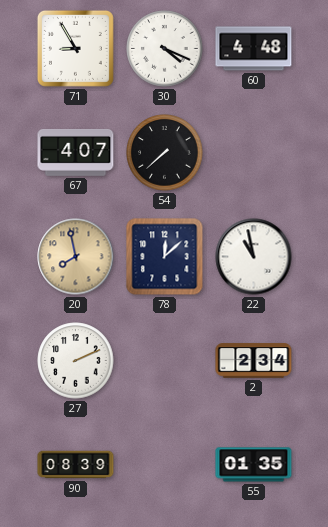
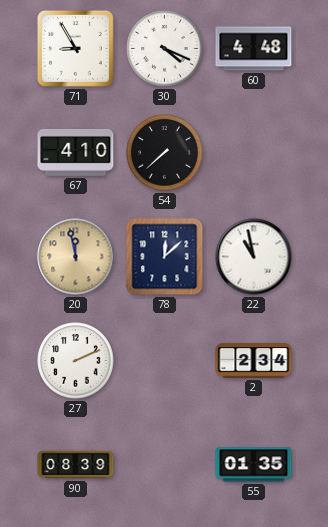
67: 4:07 -> 4:10 (76, 152)
20: 7:58 -> 11:58 (76, 257)
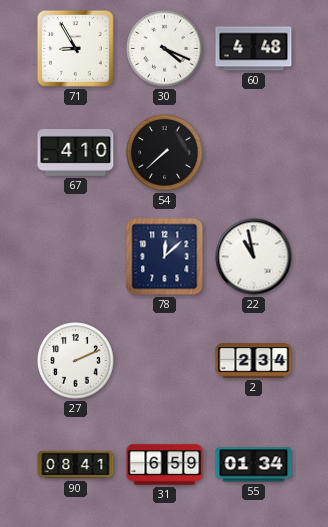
20: 11:58 -> none (76, 257)
90: 08:39 -> 08:41 (76, 465)
31: none -> 6:59 (165, 465)
55: 01:35 -> 01:34 (254, 465)
